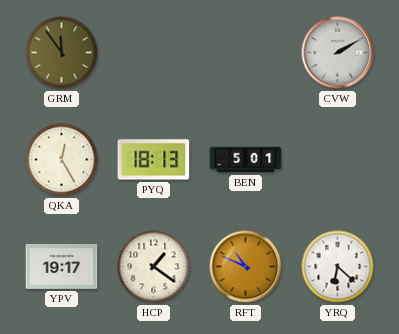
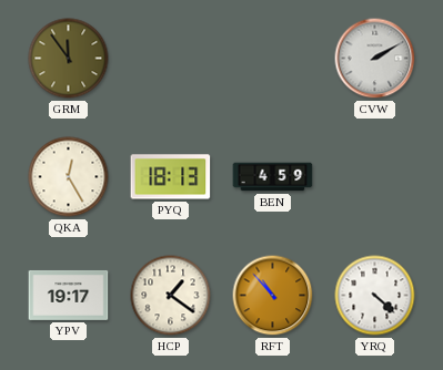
BEN: 5:01 -> 4:59 (273, 177)
RFT: 10:49 -> 10:53 (273, 296)
YRQ: 6:22 -> 4:22 (375, 296)
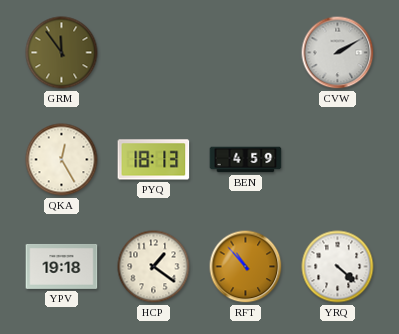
YPV: 19:17 -> 19:18 (62, 266)
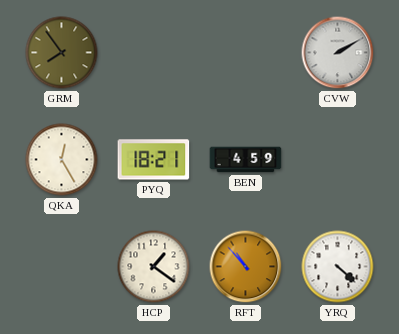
GRM: 11:54 -> 7:54 (62, 53)
PYQ: 18:13 -> 18:21 (154, 160)
YPV: 19:18 -> none (62, 266)
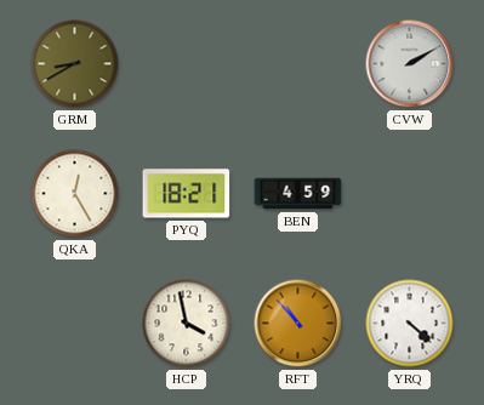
GRM: 7:54 -> 8:40 (75, 64)
HCP: 1:21 -> 3:58 (187, 324)
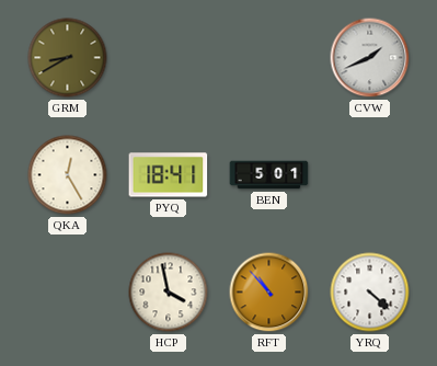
CVW: 2:10 -> 1:41 (370, 58)
PYQ: 18:21 -> 18:41 (169, 175)
BEN: 4:59 -> 5:01 (269, 175)
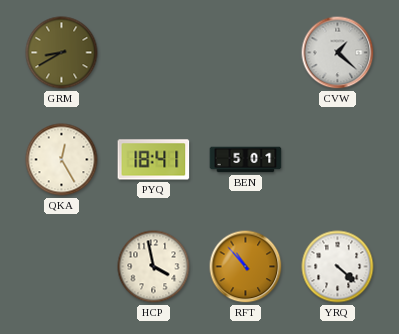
CVW: 1:41 -> 1:22 (338, 53)
